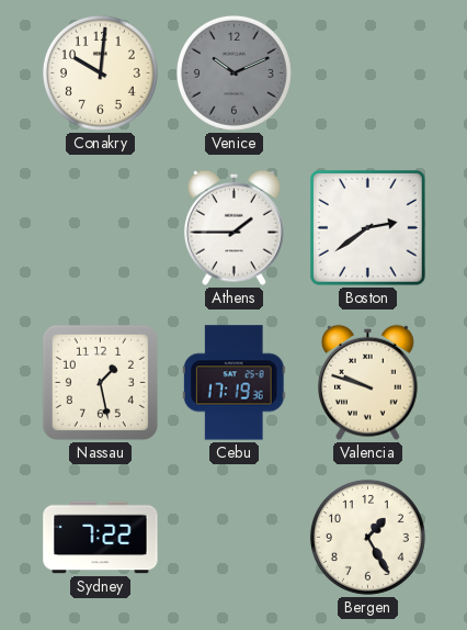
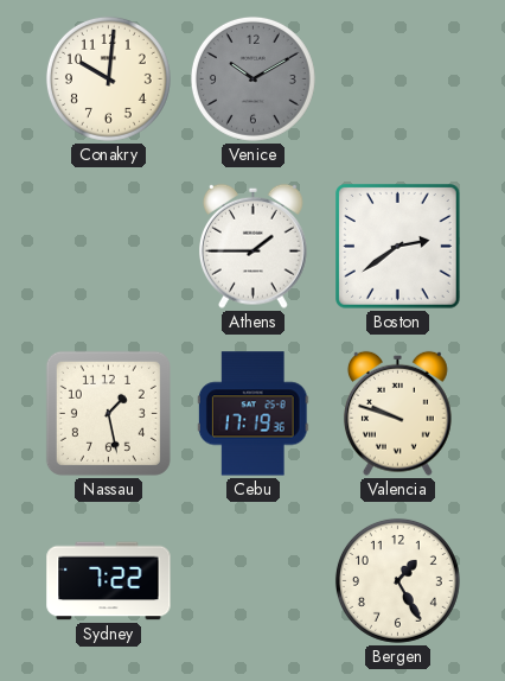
Venice: 10:11 -> 10:10 (252, 78)
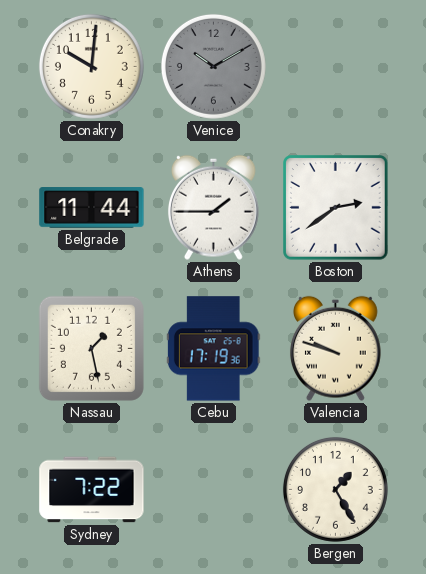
Belgrade: none -> 11:44 (92, 208)
